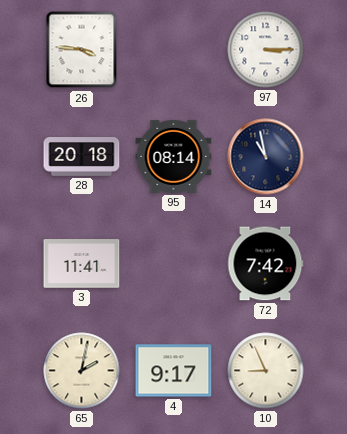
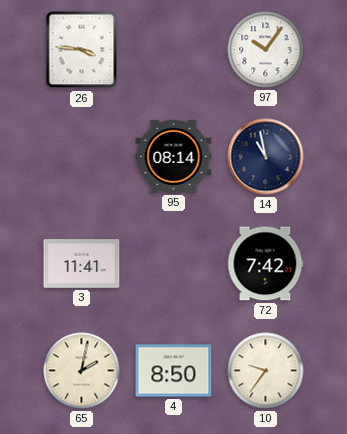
97: 3:15 -> 10:06 (266, 50)
28: 20:18 -> none (82, 157)
4: 9:17 -> 8:50 (174, 371)
10: 8:56 -> 9:36 (266, 371)
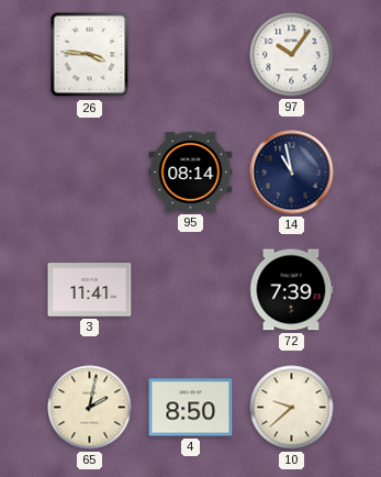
72: 7:42 -> 7:39 (291, 290)
10: 9:36 -> 9:38 (292, 408)
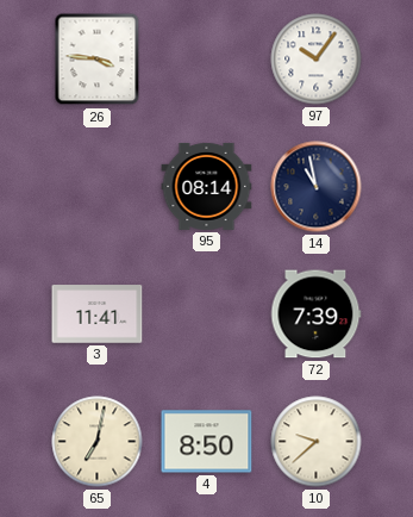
65: 2:02 -> 7:02 (98, 442)
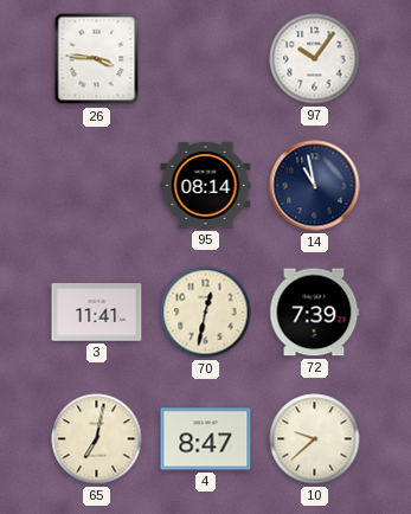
70: none -> 12:32 (206, 313)
4: 8:50 -> 8:47 (206, 439)
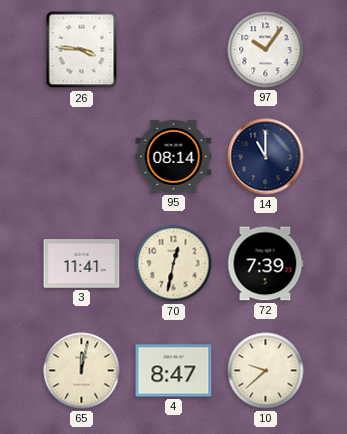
14: 10:58 -> 11:00 (266, 157)
65: 7:02 -> 12:02 (82, 371)
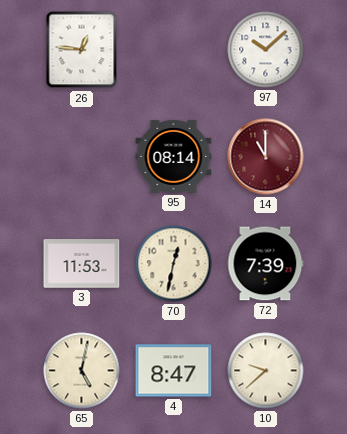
26: 3:46 -> 12:46 (82, 50)
97: 10:06 -> 10:08 (266, 50)
14 dial: navy -> burgundy (266, 157)
3: 11:41 -> 11:53 (82, 264)
65: 12:02 -> 5:02 (82, 371)
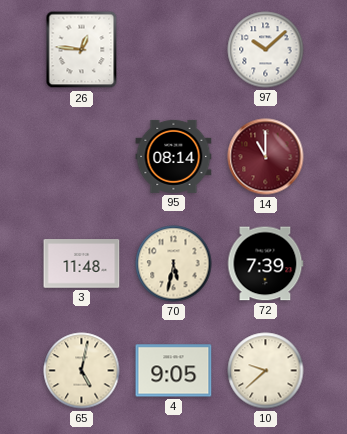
3: 11:53 -> 11:48 (82, 264)
70: 12:32 -> 5:32 (174, 264)
4: 8:47 -> 9:05 (174, 371)
